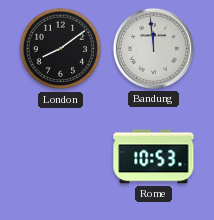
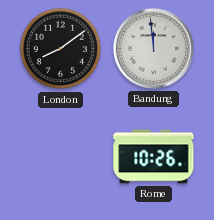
Rome: 10:53 -> 10:26 (154, 157)
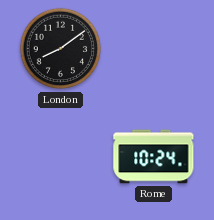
Bandung: 11:59 -> none (153, 48)
Rome: 10:26 -> 10:24 (154, 157)
